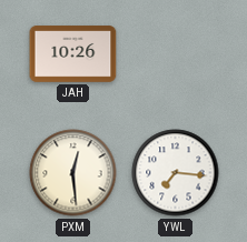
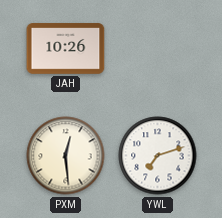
YWL: 7:16 -> 7:12 (158, 156)
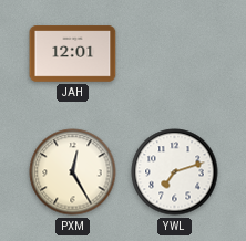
JAH: 10:26 -> 12:01 (73, 54)
PXM: 12:29 -> 12:25 (73, 172)
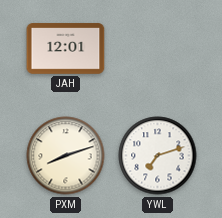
PXM: 12:25 -> 8:12 (66, 156)
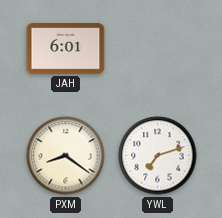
JAH: 12:01 -> 6:01 (66, 49)
PXM: 8:12 -> 8:21 (66, 156)
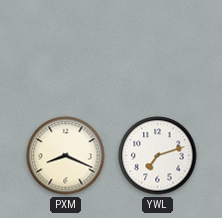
JAH: 6:01 -> none (66, 49)
PXM: 8:21 -> 8:19 (66, 156)
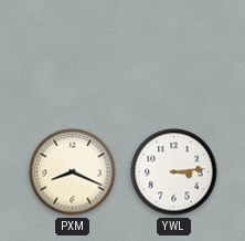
YWL: 7:12 -> 3:14 (174, 172)
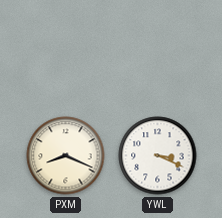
YWL: 3:14 -> 3:19 (158, 156)
